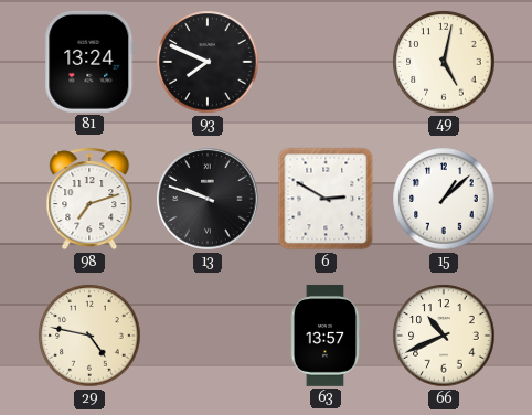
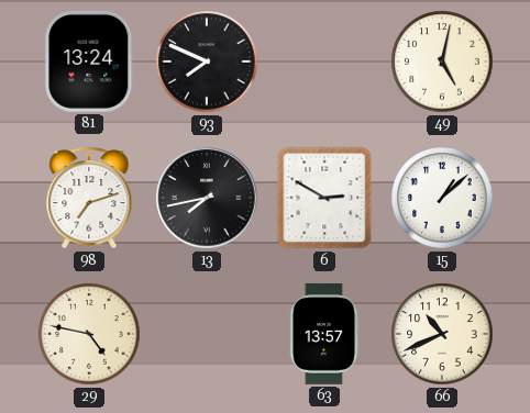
13: 9:48 -> 7:43 (207, 198)
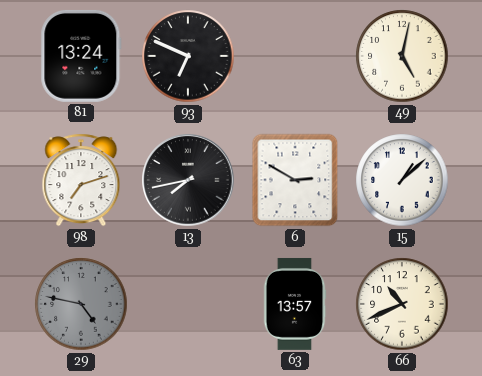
93: 7:49 -> 6:49 (188, 56)
29 dial: cream -> grey (81, 304)
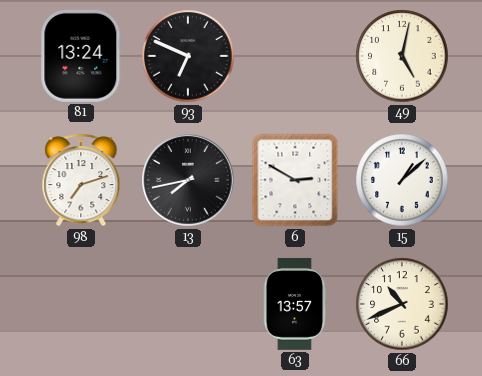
29: 4:47 -> none (81, 304)
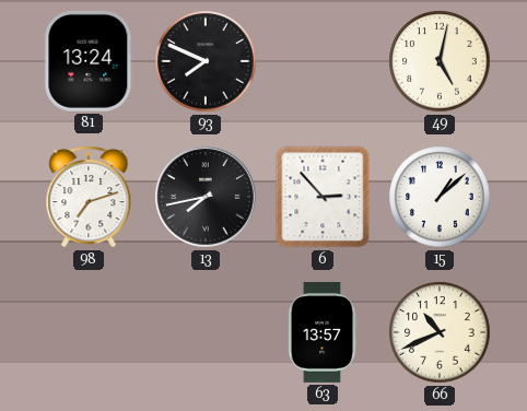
93: 6:49 -> 7:49 (206, 61)
6: 2:50 -> 2:53 (323, 197)
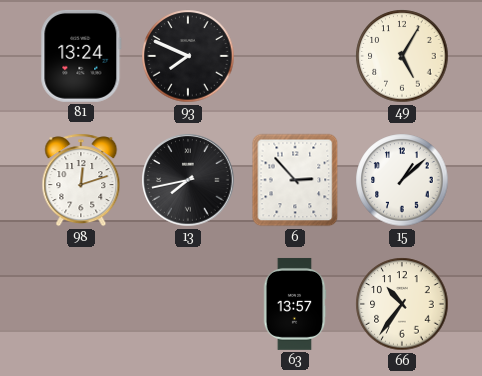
49: 5:02 -> 5:05 (402, 56)
98: 7:12 -> 12:12 (81, 180)
66: 10:41 -> 10:36 (402, 304)
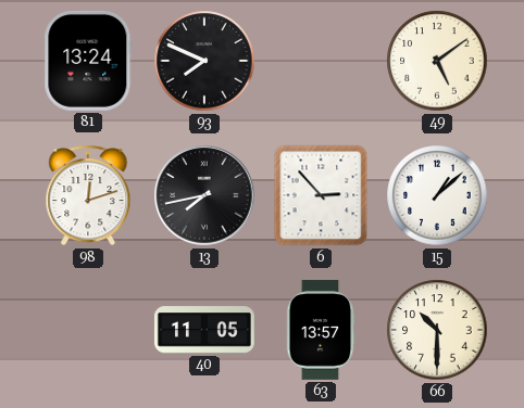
49: 5:05 -> 5:09 (437, 61)
40: none -> 11:05 (204, 330)
66: 10:36 -> 10:30 (437, 330)
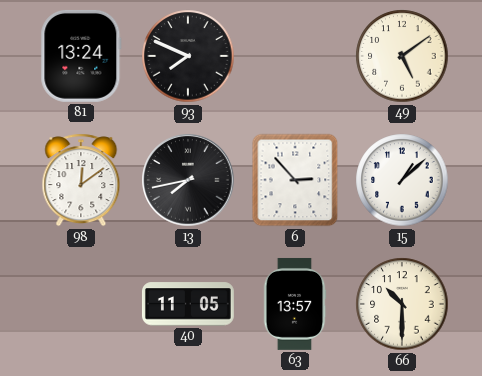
98: 12:12 -> 12:09 (81, 180)
